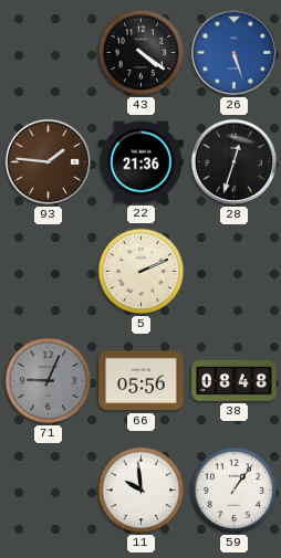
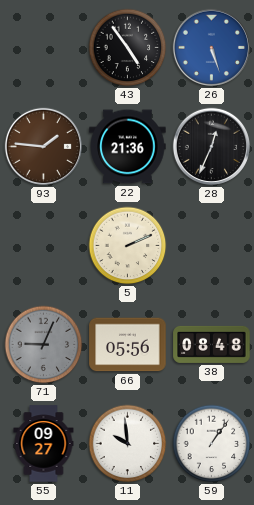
43: 4:21 -> 4:54 (128, 48)
28: 12:33 -> 12:34 (211, 146)
55: none -> 09:27 (44, 444)
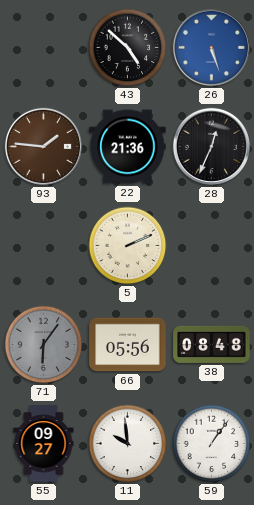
43: 4:54 -> 4:52 (128, 48)
71: 9:04 -> 6:06 (44, 345)
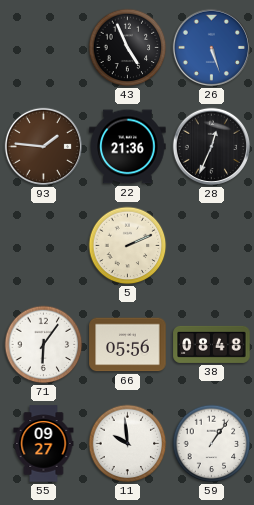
43: 4:52 -> 4:56 (128, 48)
71 dial: grey -> white (44, 345)
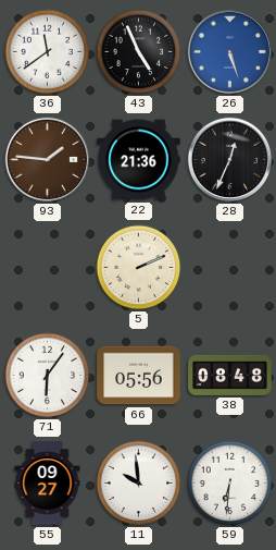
36: none -> 11:39 (48, 52)
59: 1:06 -> 6:31 (230, 484)
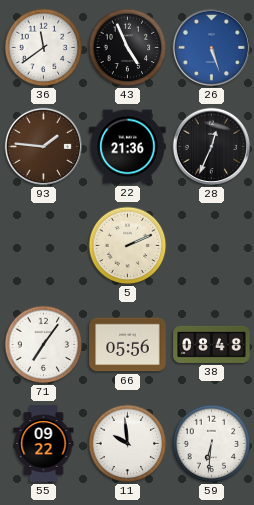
71: 6:06 -> 7:06 (44, 345)
55: 09:27 -> 09:22 (44, 444)
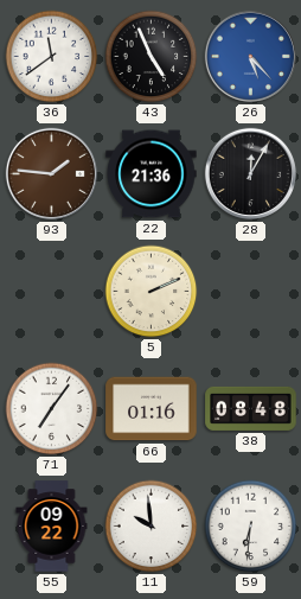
26: 5:27 -> 5:23 (250, 56)
28: 12:34 -> 12:05 (250, 173)
66: 05:56 -> 01:16 (152, 409)
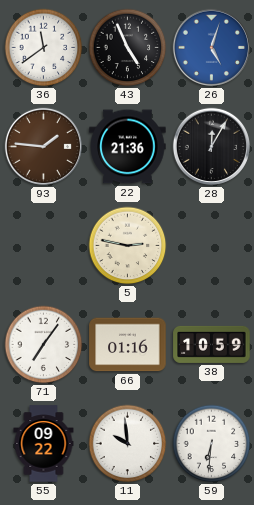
26: 5:23 -> 5:03 (211, 47)
5: 2:11 -> 2:47 (128, 246)
38: 08:48 -> 10:59 (212, 344)
